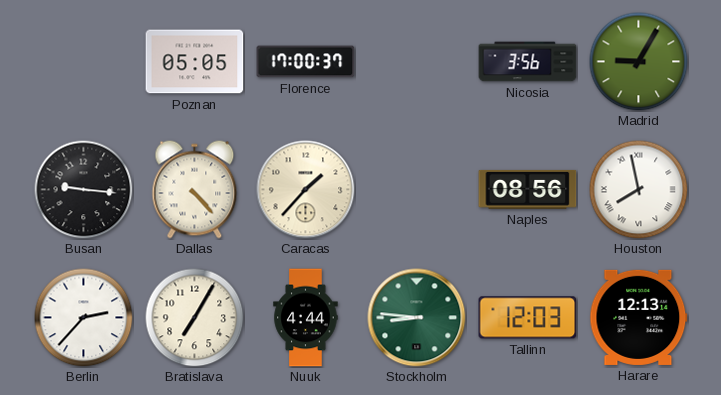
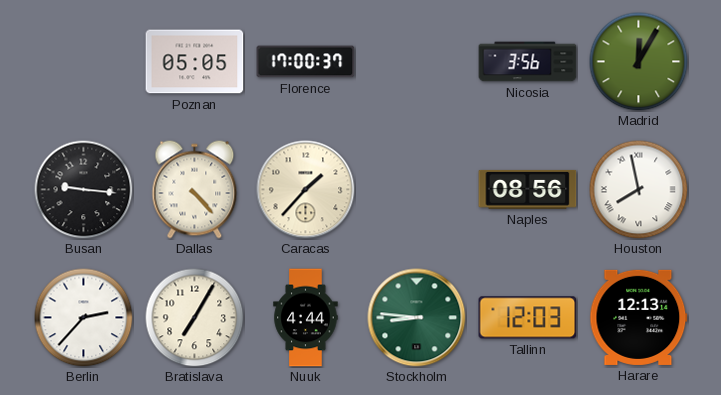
Madrid: 9:05 -> 12:05 (639, 62)
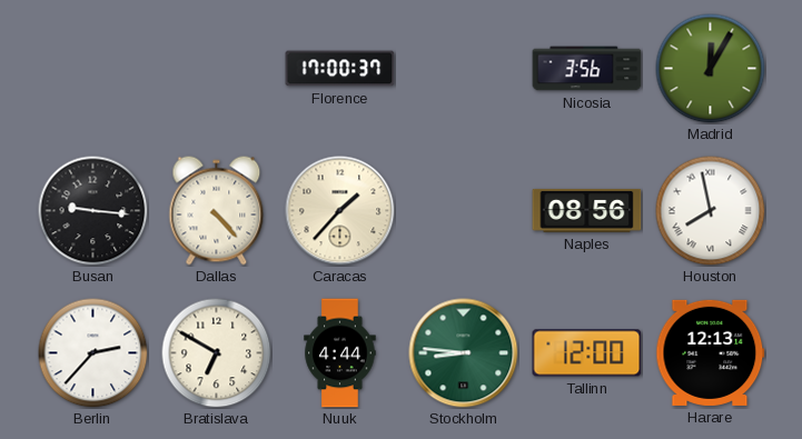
Poznan: 05:05 -> none (195, 62)
Bratislava: 7:05 -> 6:50 (217, 353)
Tallinn: 12:03 -> 12:00 (587, 353)
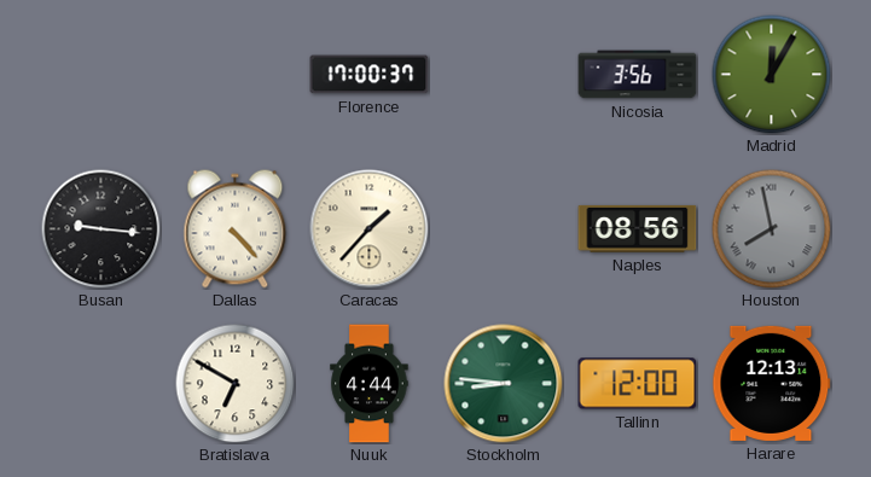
Houston dial: white -> grey (772, 229)
Berlin: 2:37 -> none (93, 353)
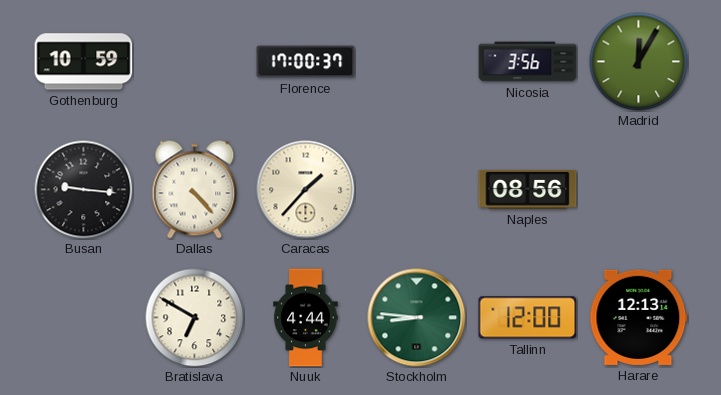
Gothenburg: none -> 10:59 (84, 62)
Houston: 7:58 -> none (772, 229)
